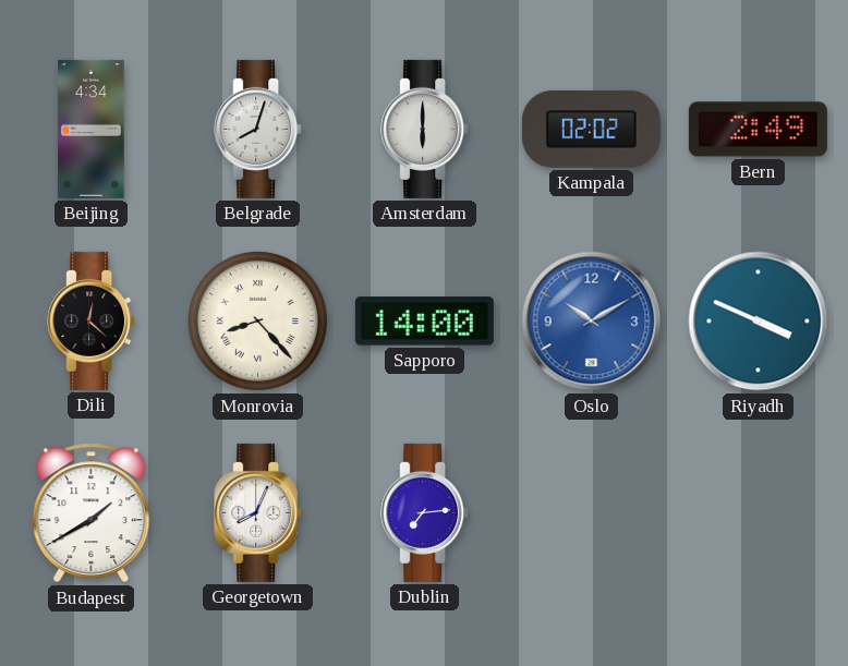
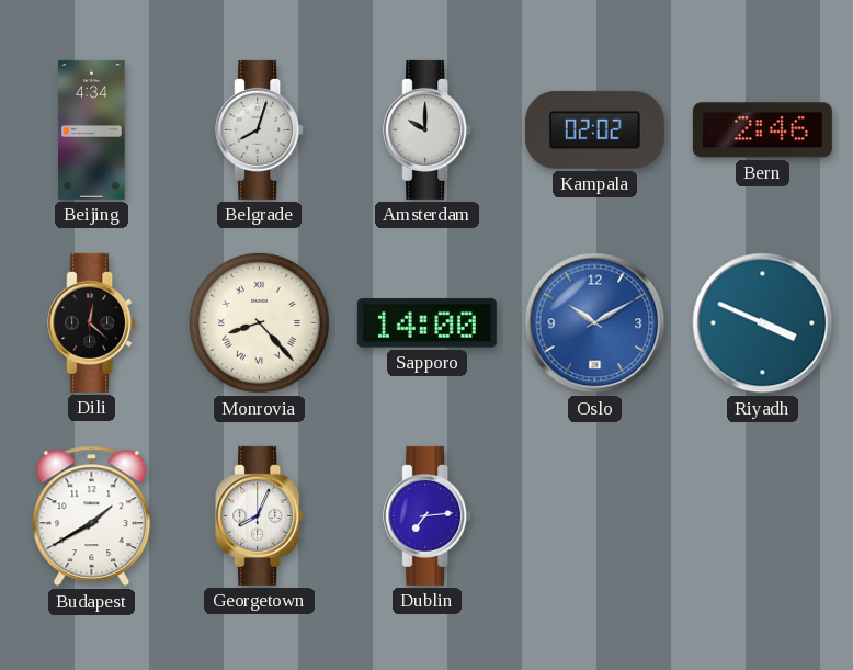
Amsterdam: 6:00 -> 10:00 (428, 129)
Bern: 2:49 -> 2:46 (762, 130)
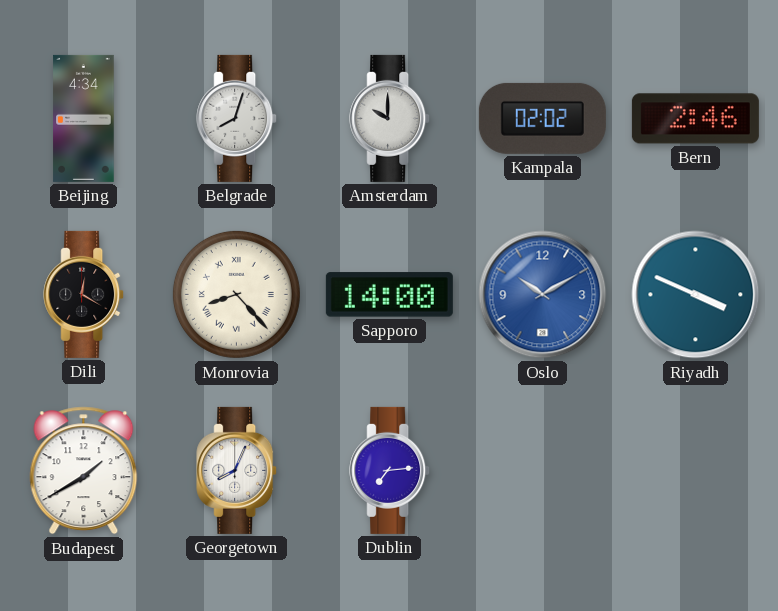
Dili: 12:22 -> 12:20 (84, 294)
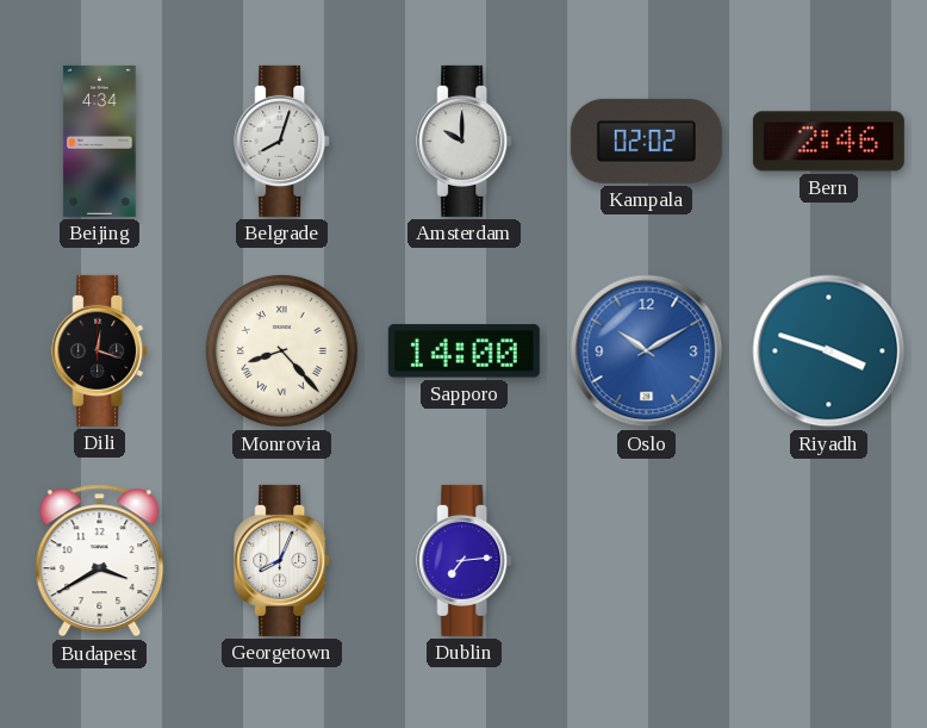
Dili: 12:20 -> 12:18 (100, 350)
Riyadh: 3:49 -> 3:48 (829, 351)
Budapest: 1:40 -> 3:40 (100, 561)
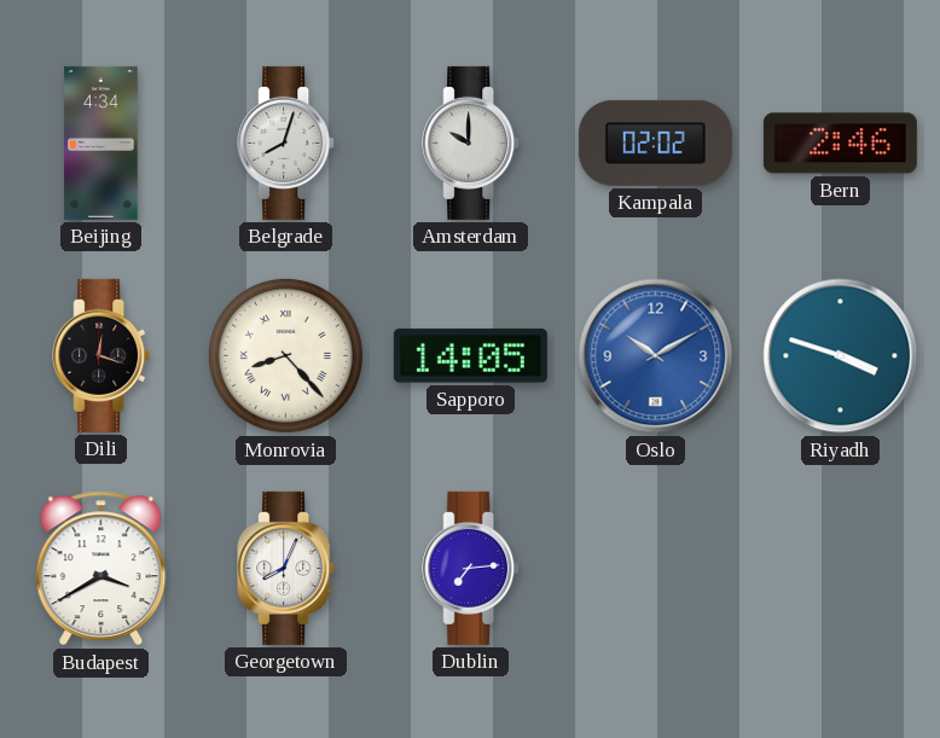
Sapporo: 14:00 -> 14:05 (470, 356)
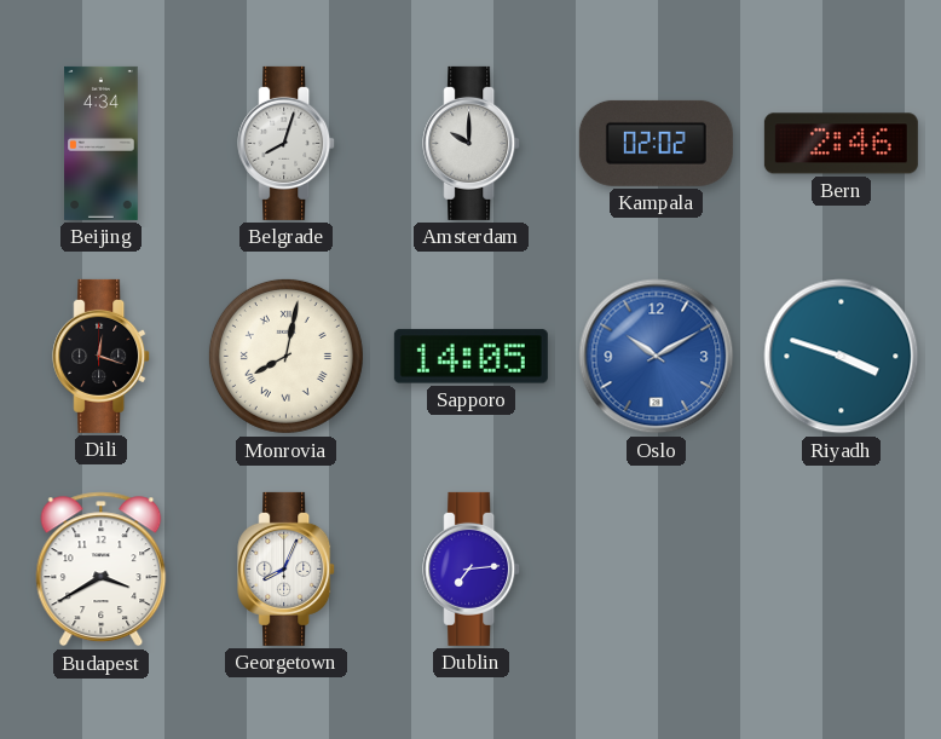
Monrovia: 8:23 -> 8:02 (285, 356)
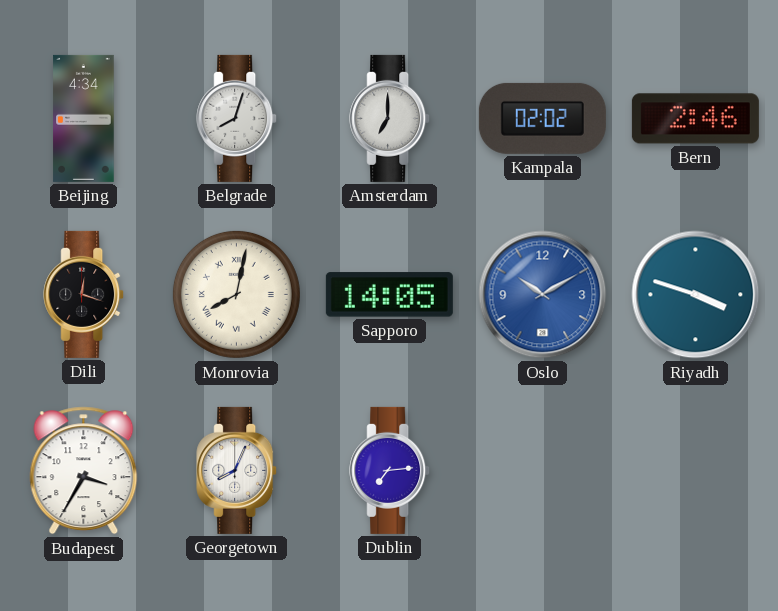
Amsterdam: 10:00 -> 7:00 (390, 118)
Budapest: 3:40 -> 3:35 (84, 471)
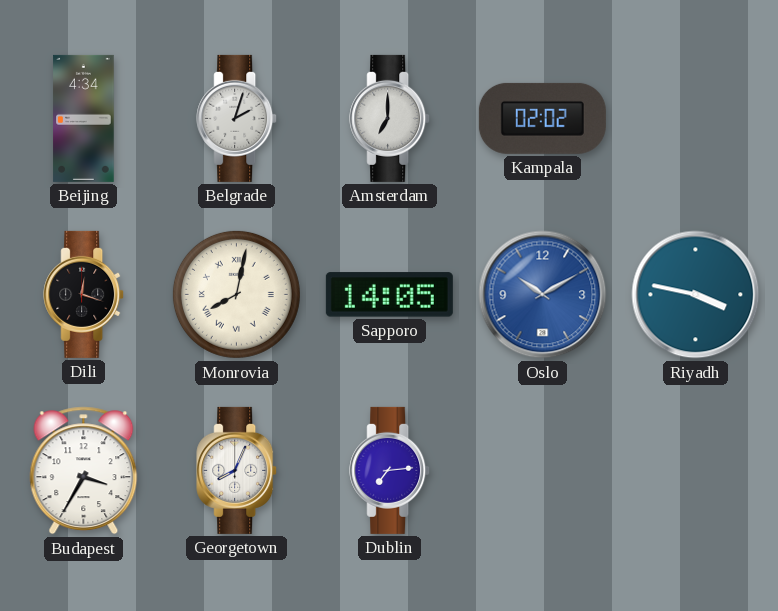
Belgrade: 8:03 -> 2:03 (237, 118)
Bern: 2:46 -> none (695, 119)
Riyadh: 3:48 -> 3:47 (696, 295)
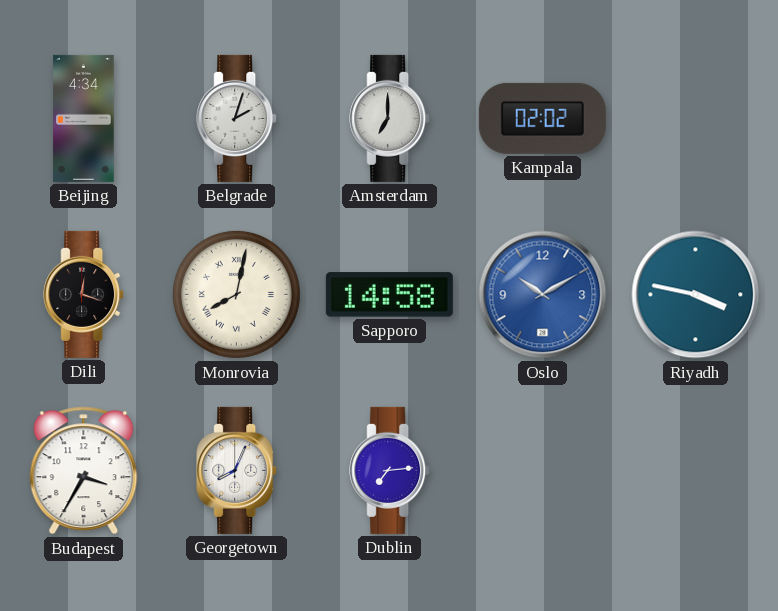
Sapporo: 14:05 -> 14:58 (389, 295)
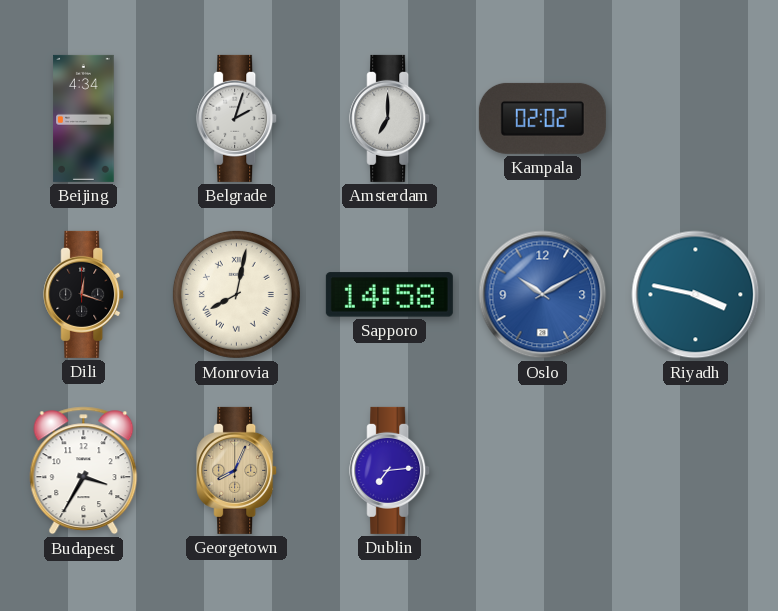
Georgetown dial: white -> champagne (237, 470)
